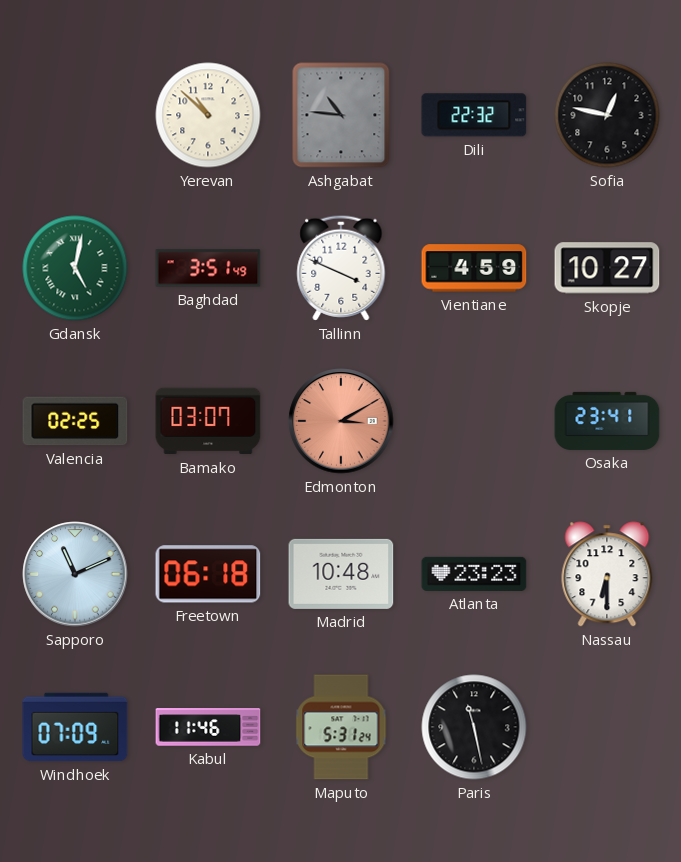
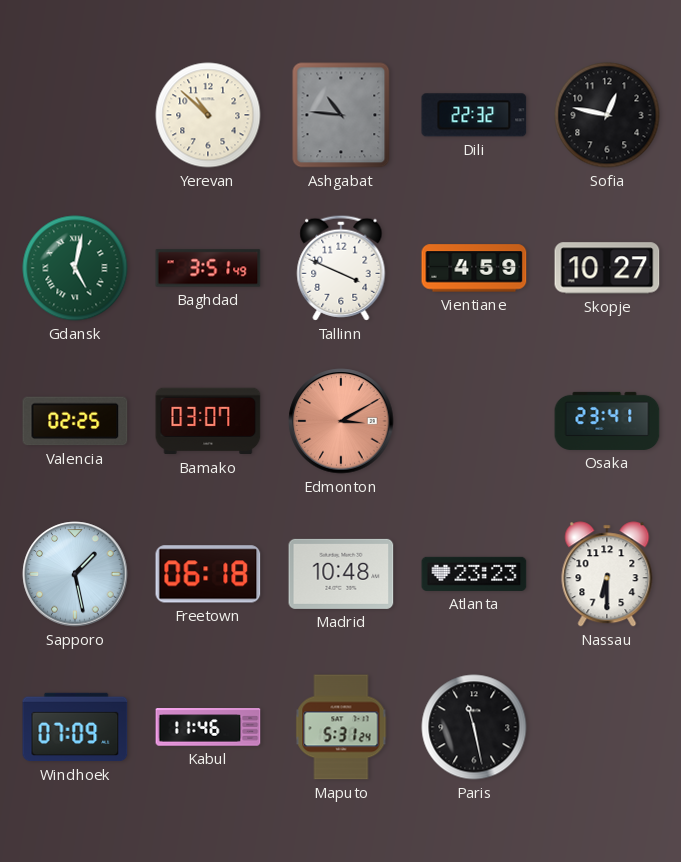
Sapporo: 11:11 -> 1:28 (75, 574)
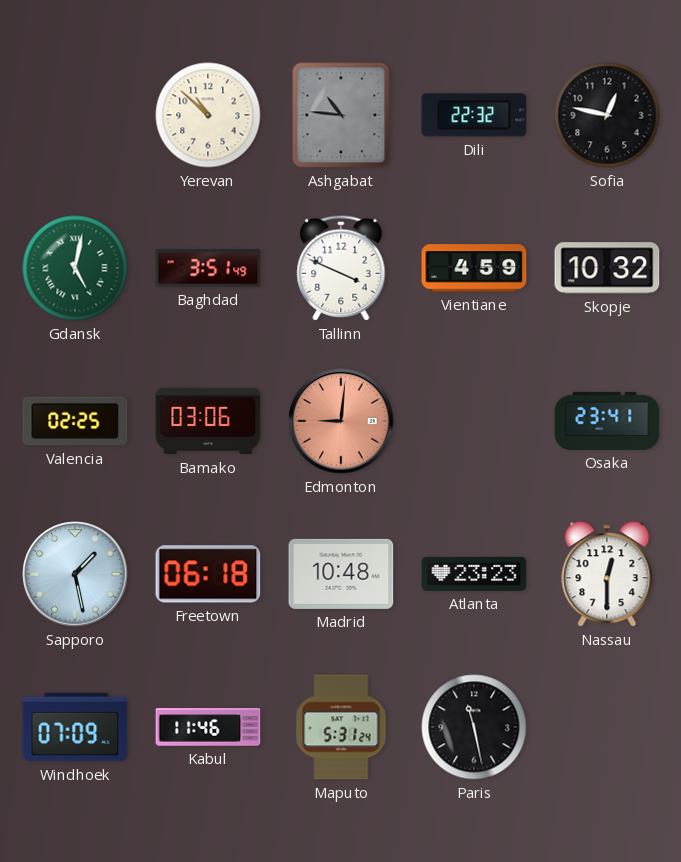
Skopje: 10:27 -> 10:32 (607, 268)
Bamako: 03:07 -> 03:06 (208, 421)
Edmonton: 3:10 -> 9:01 (341, 421)
Nassau: 6:30 -> 12:30 (607, 574)
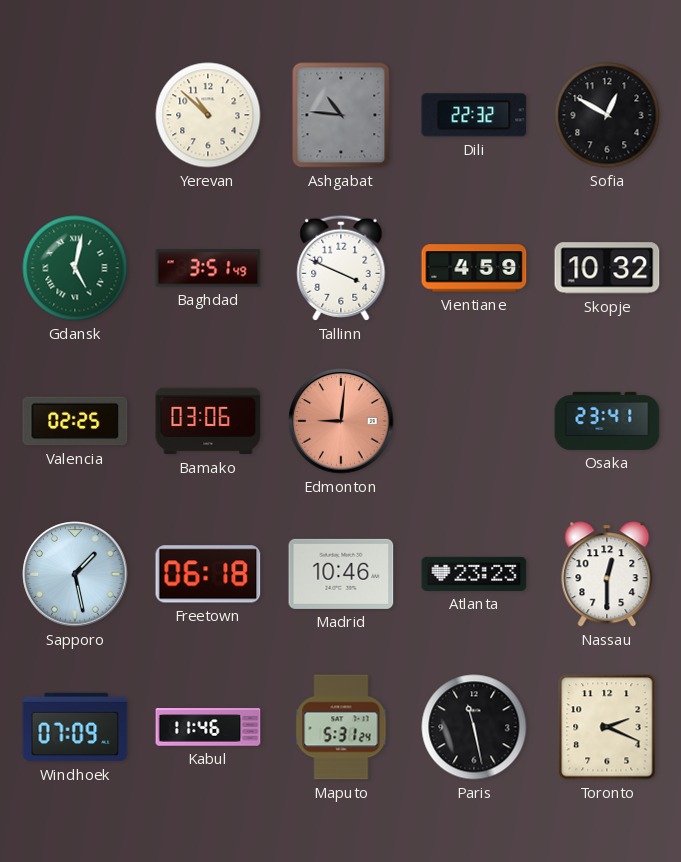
Sofia: 12:47 -> 12:50 (607, 115)
Madrid: 10:48 -> 10:46 (341, 574)
Toronto: none -> 2:19 (607, 727)
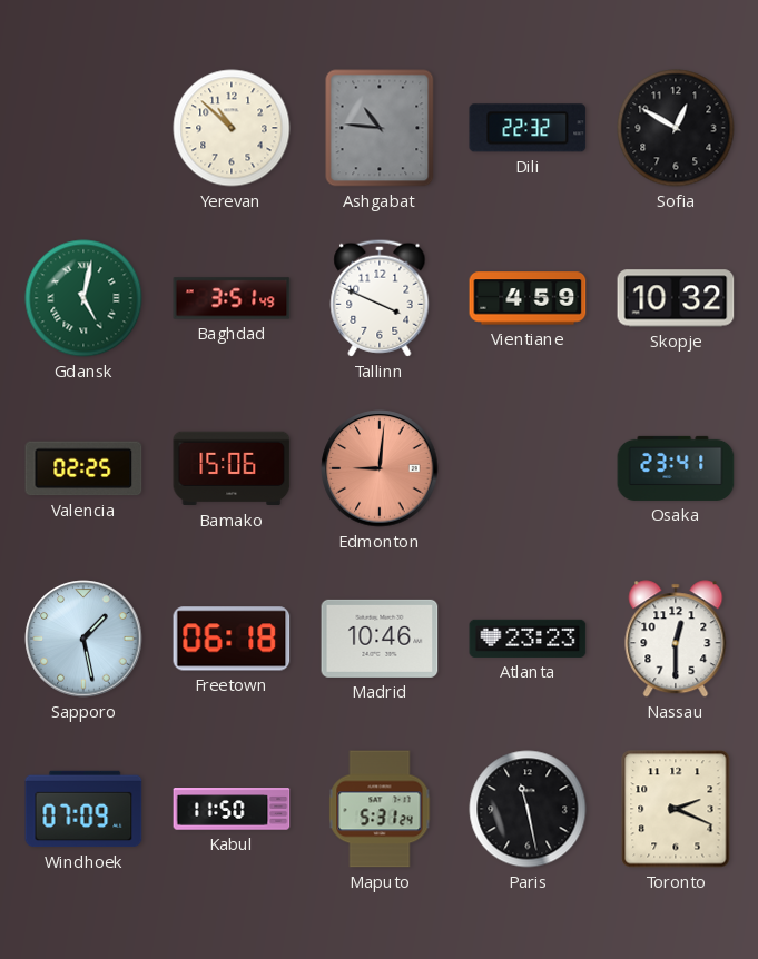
Bamako: 03:06 -> 15:06 (232, 468)
Kabul: 11:46 -> 11:50 (232, 809)
